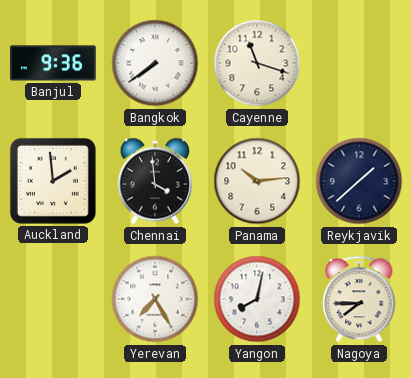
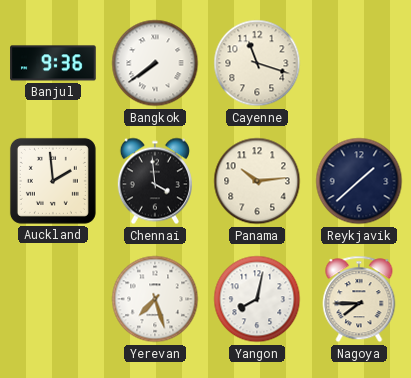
Yerevan: 7:25 -> 7:27 (155, 299)
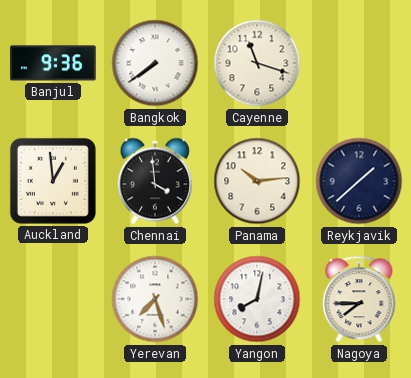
Auckland: 1:59 -> 12:59 (53, 181)
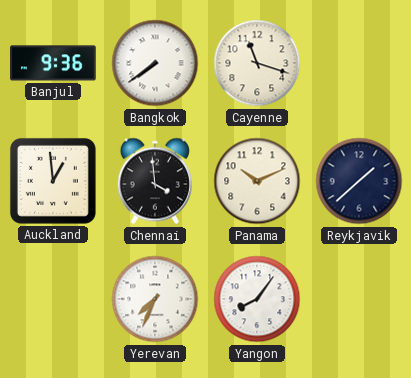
Panama: 10:14 -> 10:11 (257, 181)
Yerevan: 7:27 -> 7:34 (155, 299)
Yangon: 8:02 -> 8:06 (257, 299)
Nagoya: 7:45 -> none (359, 299)
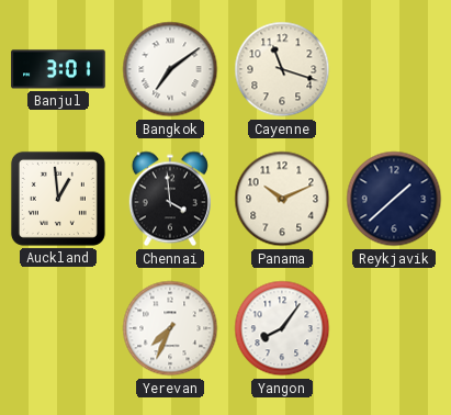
Banjul: 9:36 -> 3:01 (58, 69)
Bangkok: 7:39 -> 7:09 (170, 69)
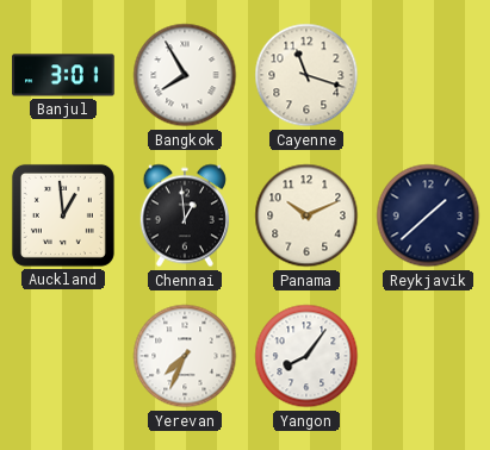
Bangkok: 7:09 -> 7:55 (185, 75)
Chennai: 3:59 -> 12:59 (185, 215)
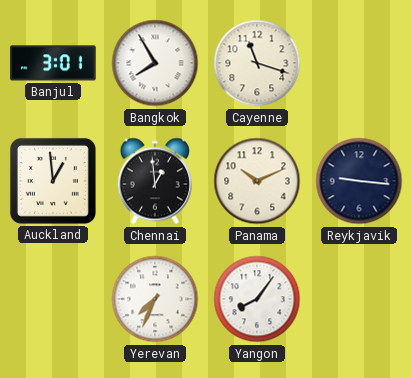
Reykjavik: 1:38 -> 9:16 (359, 181)
